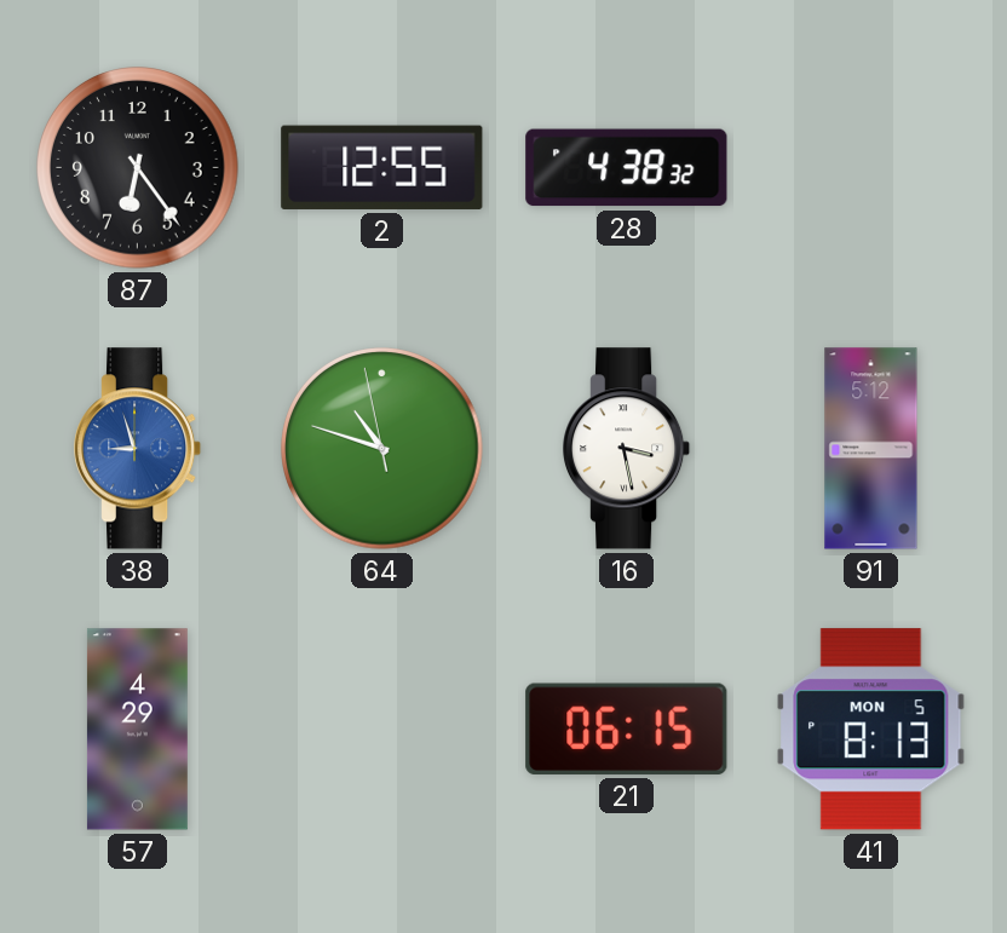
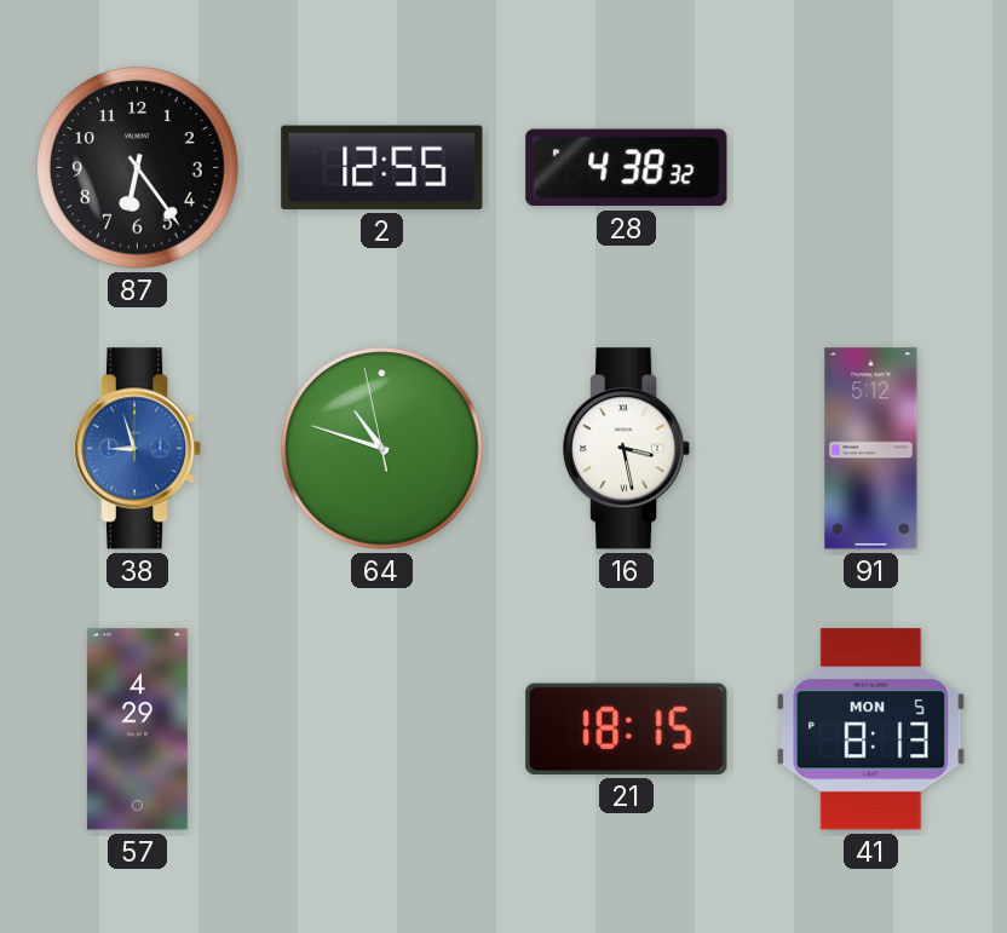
21: 06:15 -> 18:15 (627, 728)
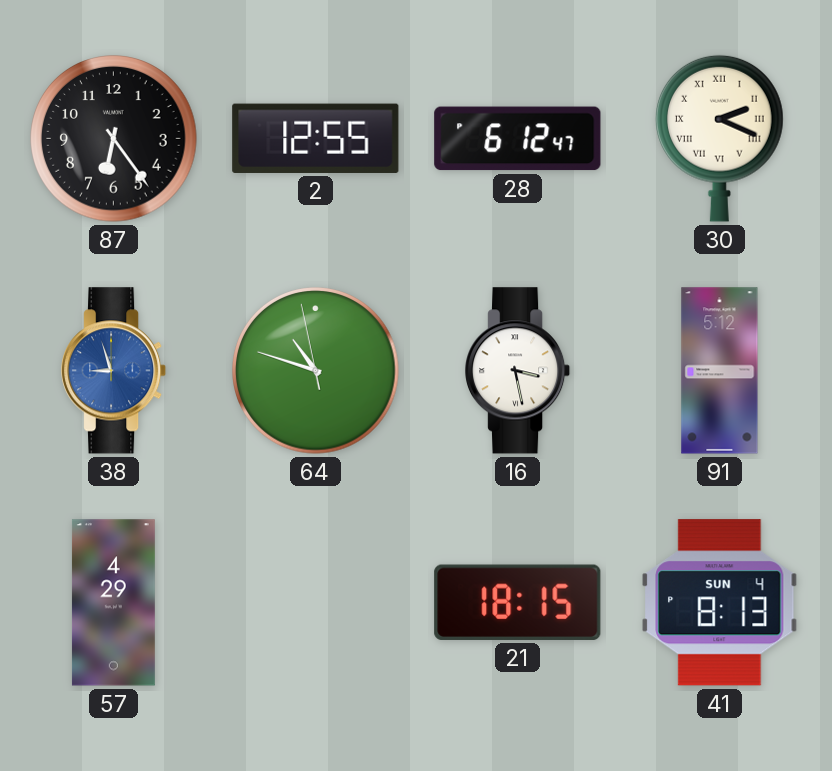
28: 4:38 -> 6:12 (518, 139)
30: none -> 2:19 (720, 138)
41 date: MON 5 -> SUN 4 (720, 603)
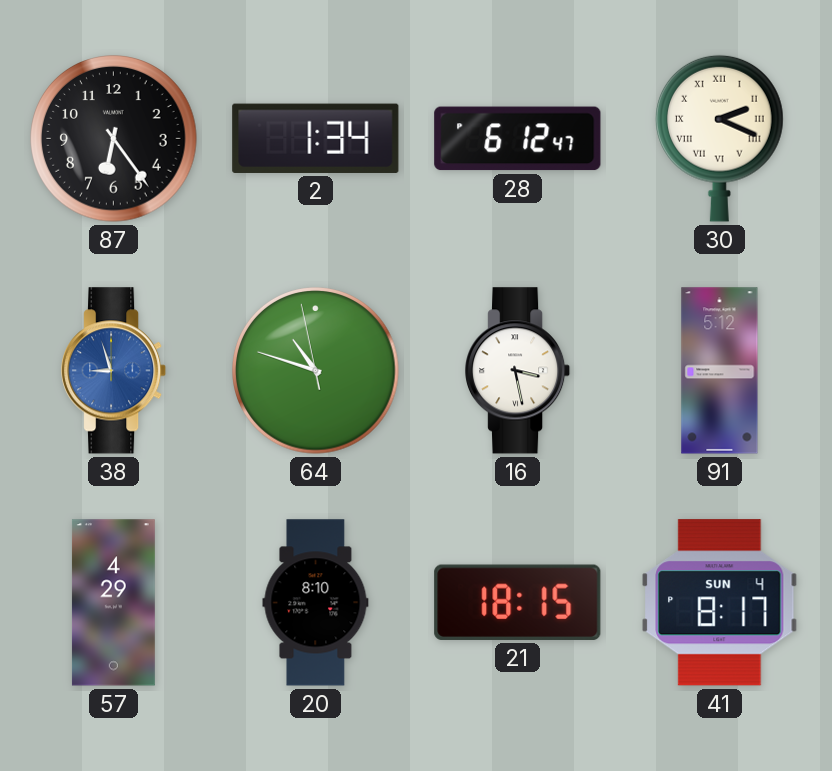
2: 12:55 -> 1:34 (316, 138)
20: none -> 8:10 (316, 603)
41: 8:13 -> 8:17 (720, 603)
